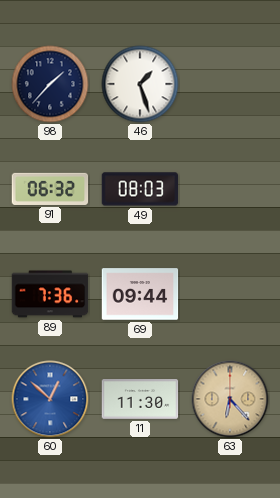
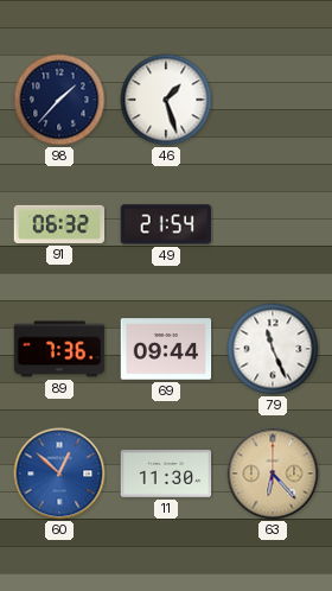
49: 08:03 -> 21:54 (166, 224)
79: none -> 11:26 (273, 349)
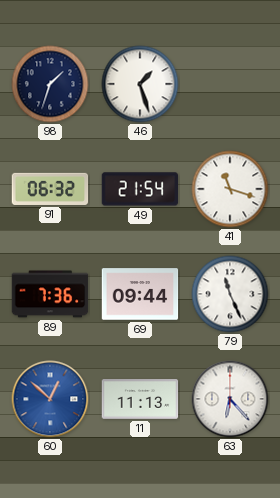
98: 1:37 -> 1:33 (50, 84)
41: none -> 11:18 (230, 189)
11: 11:30 -> 11:13 (140, 399)
63 dial: champagne -> white (230, 399)
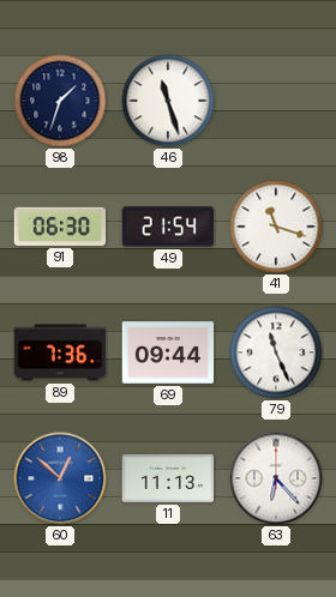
46: 1:27 -> 11:27 (168, 101)
91: 06:32 -> 06:30 (60, 227)
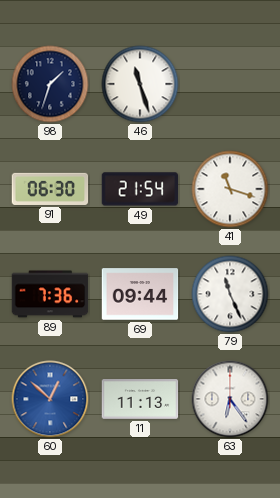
63: 6:23 -> 6:24 (230, 399)
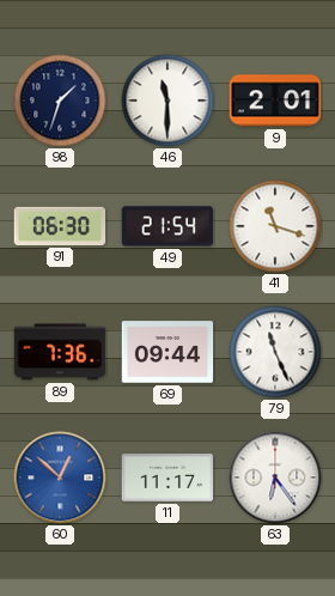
46: 11:27 -> 11:30 (167, 101)
9: none -> 2:01 (275, 101)
11: 11:13 -> 11:17 (167, 478)
